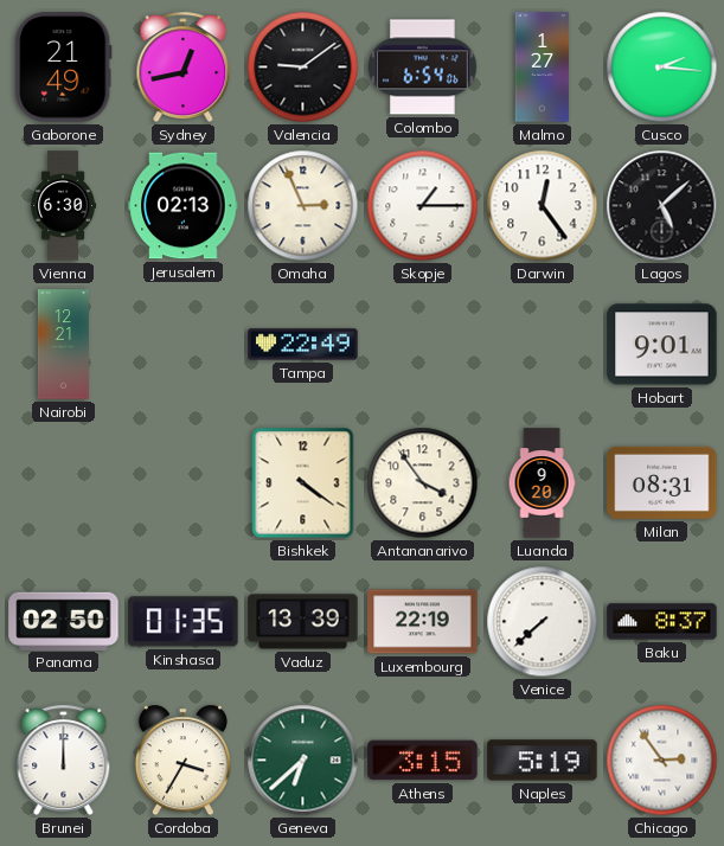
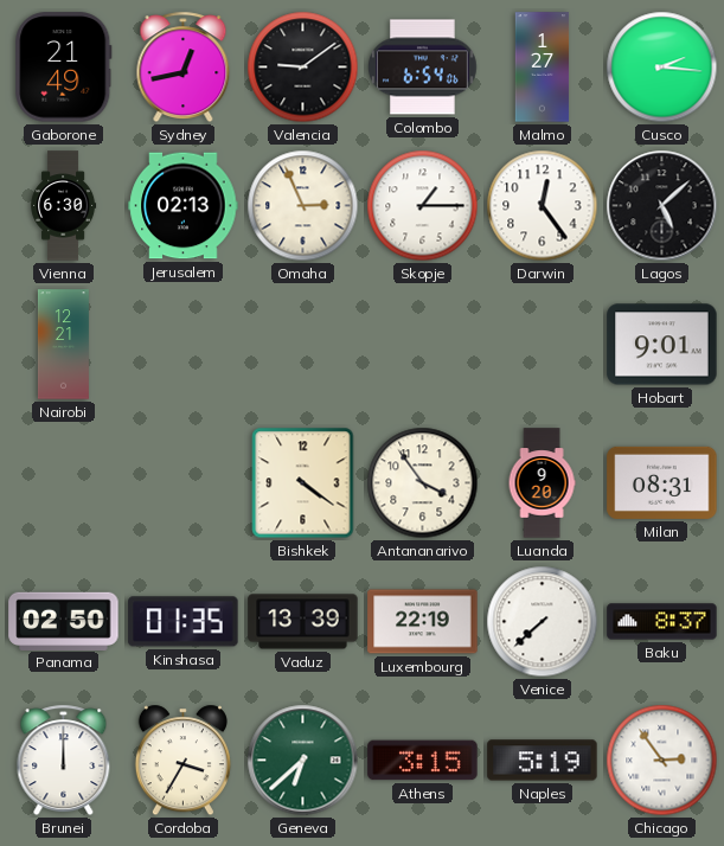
Tampa: 22:49 -> none (303, 345)
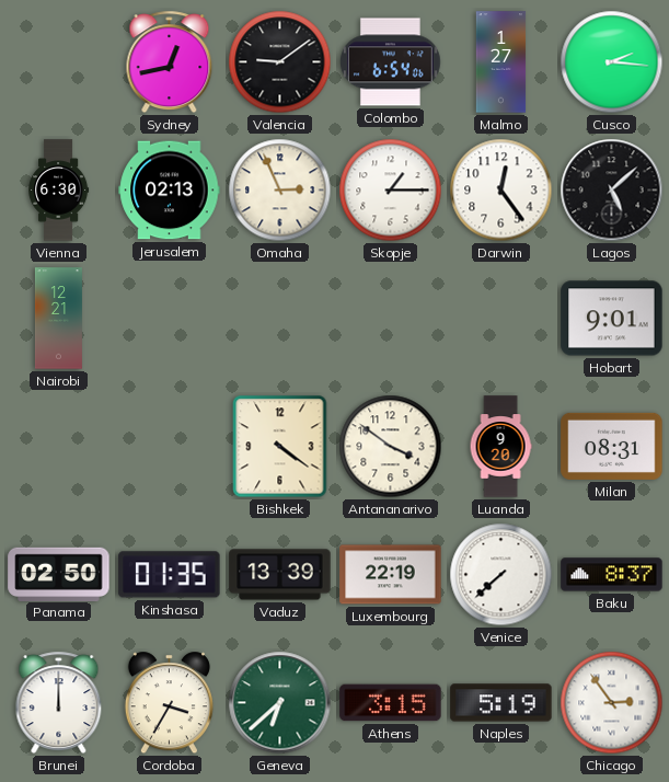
Gaborone: 21:49 -> none (64, 68)
Antananarivo: 3:54 -> 3:51 (391, 447)
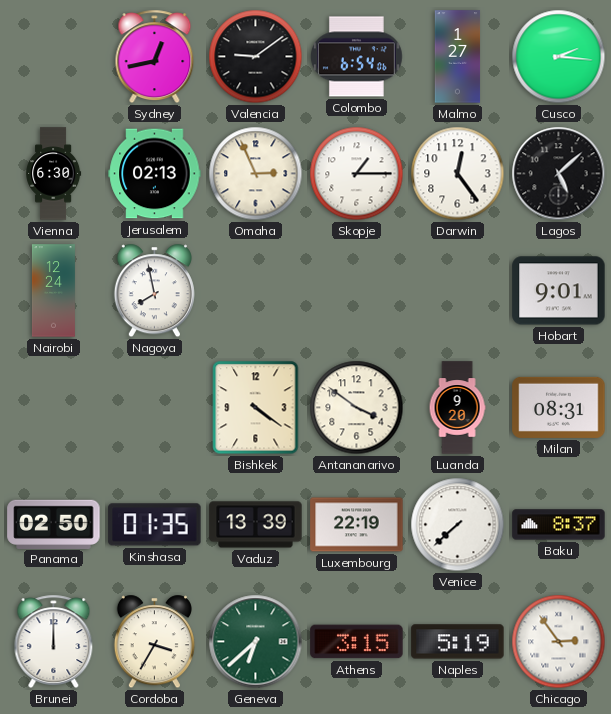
Nairobi: 12:21 -> 12:24 (53, 291)
Nagoya: none -> 7:58 (154, 291)
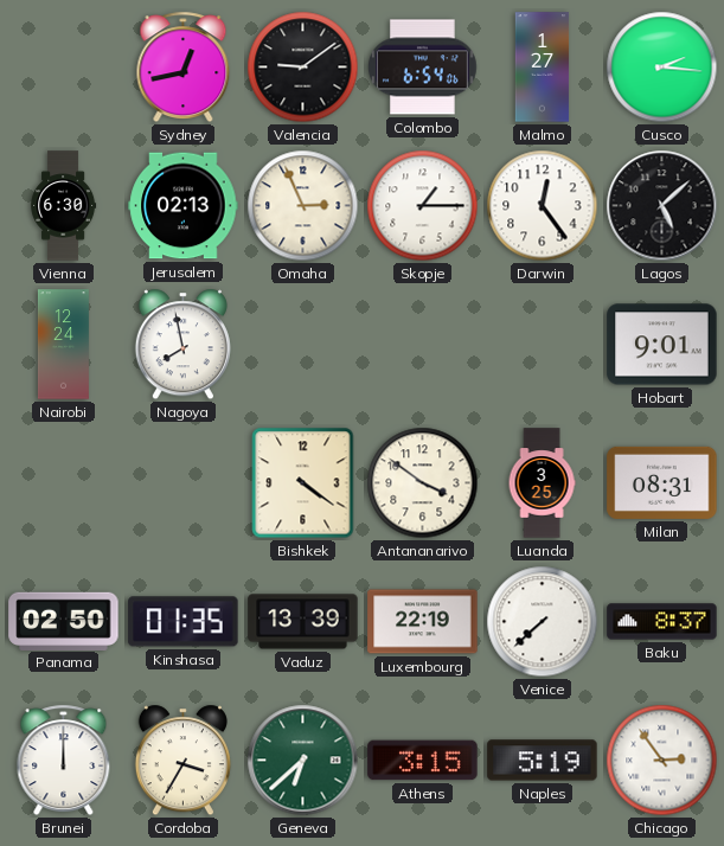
Luanda: 9:20 -> 3:25 (542, 483)
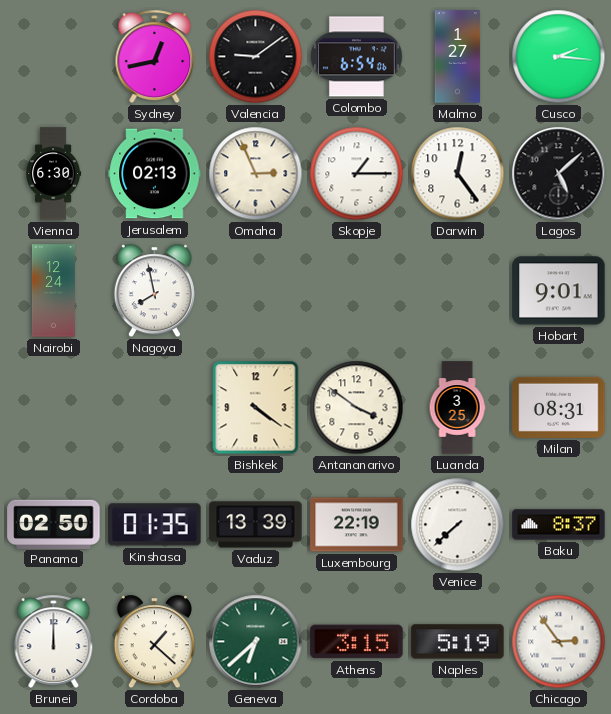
Cordoba: 3:35 -> 1:22 (154, 642)
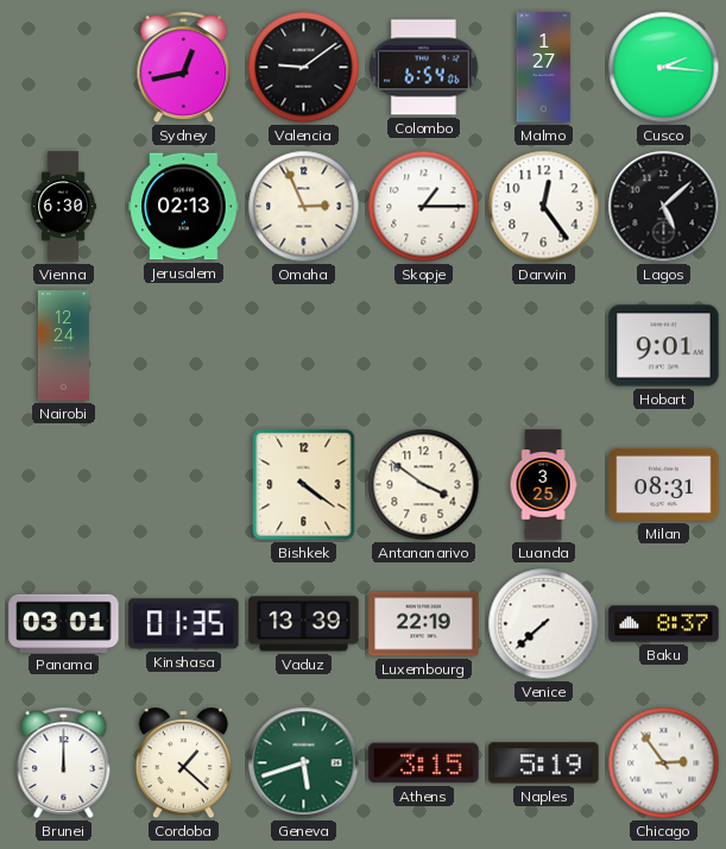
Nagoya: 7:58 -> none (154, 291)
Panama: 02:50 -> 03:01 (64, 623)
Geneva: 6:38 -> 5:42 (304, 763)
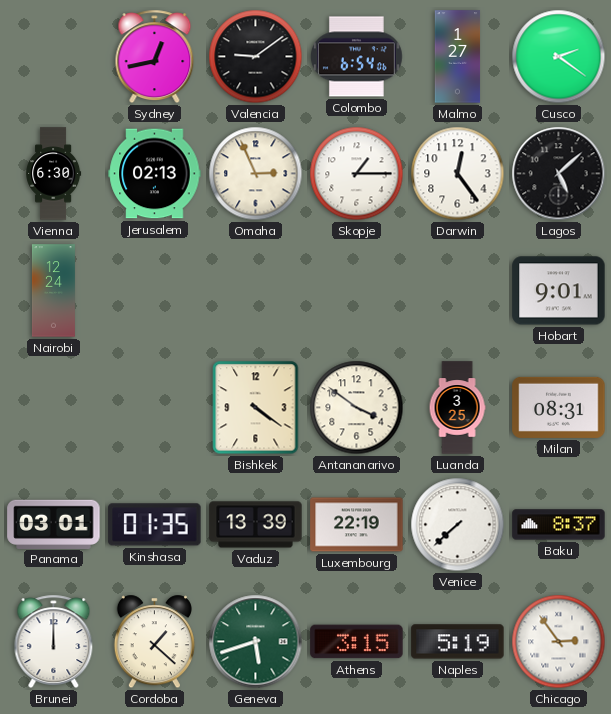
Cusco: 2:16 -> 2:21 (559, 57)
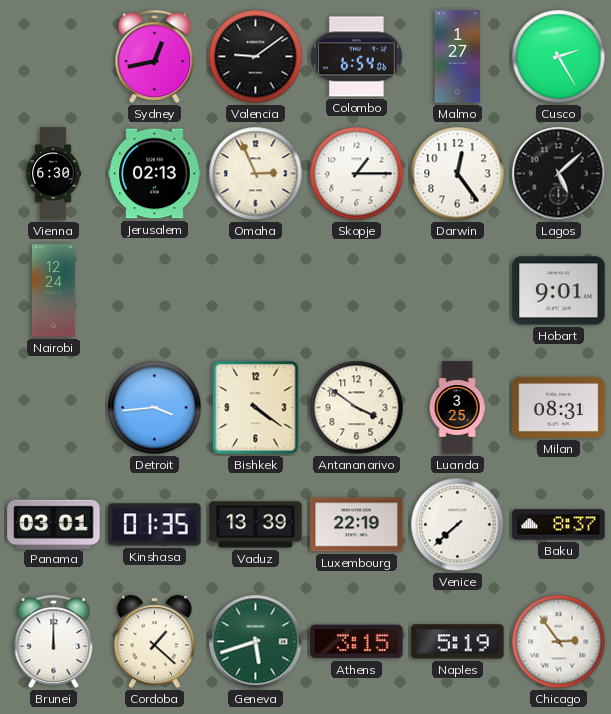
Cusco: 2:21 -> 2:25 (559, 57)
Detroit: none -> 3:44 (155, 408)
